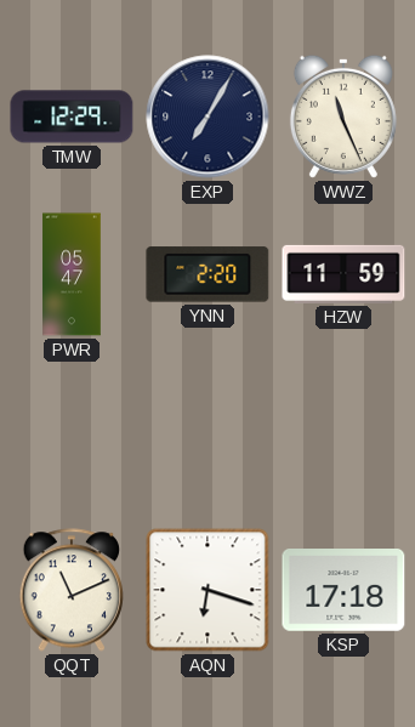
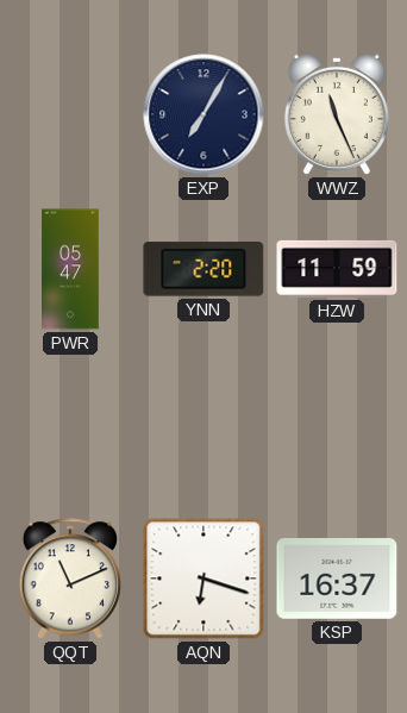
TMW: 12:29 -> none (72, 117)
KSP: 17:18 -> 16:37 (337, 580)
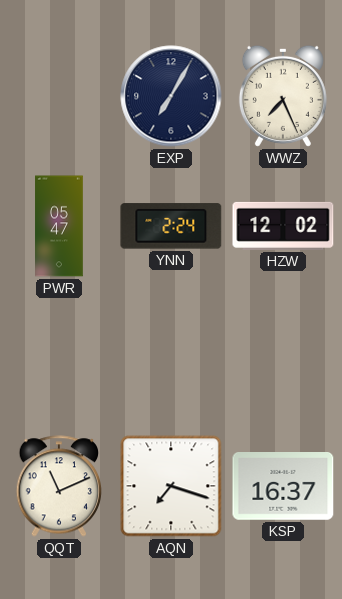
WWZ: 11:26 -> 7:26 (283, 96)
YNN: 2:20 -> 2:24 (171, 226)
HZW: 11:59 -> 12:02 (283, 226)
AQN: 6:18 -> 7:18 (171, 486)
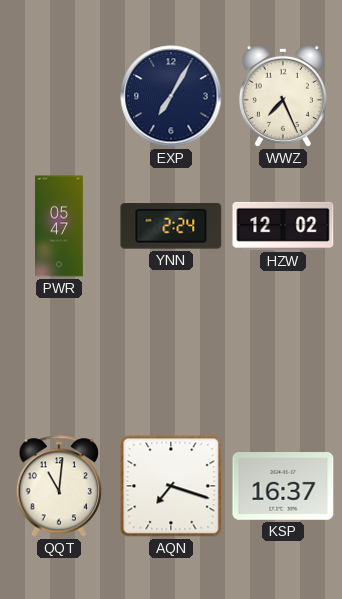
QQT: 11:11 -> 11:01 (58, 486)
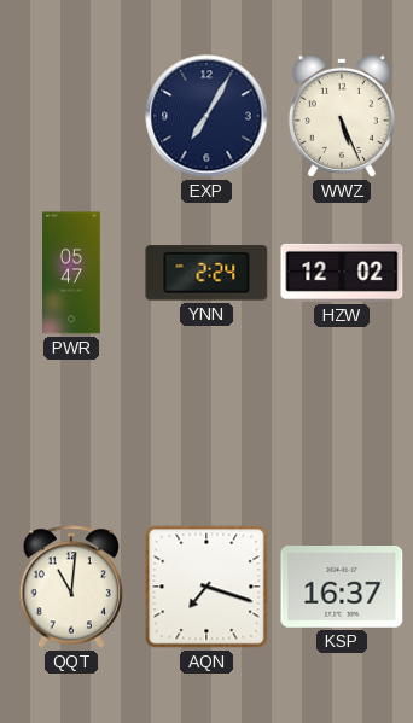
WWZ: 7:26 -> 5:26 (342, 116)
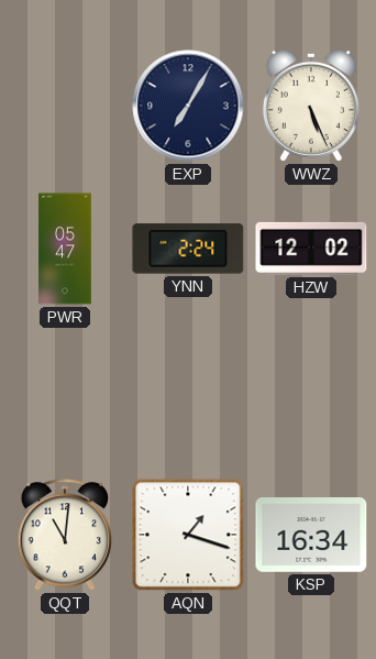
AQN: 7:18 -> 1:18 (188, 535)
KSP: 16:37 -> 16:34 (311, 536)
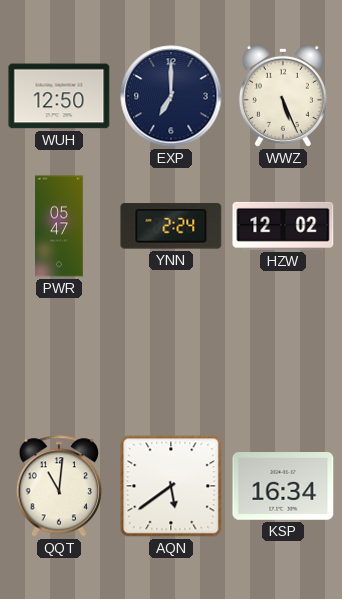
WUH: none -> 12:50 (59, 96)
EXP: 7:05 -> 7:00 (171, 96)
AQN: 1:18 -> 5:39 (171, 486)
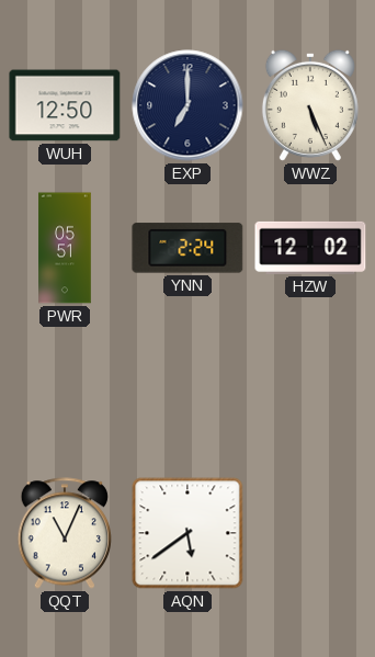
PWR: 05:47 -> 05:51 (65, 248)
QQT: 11:01 -> 11:04 (64, 533)
KSP: 16:34 -> none (283, 487)
